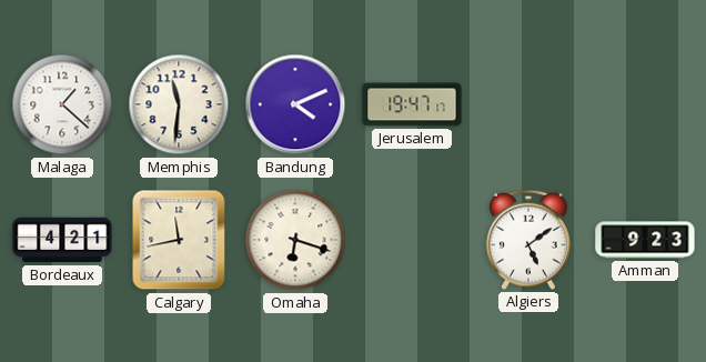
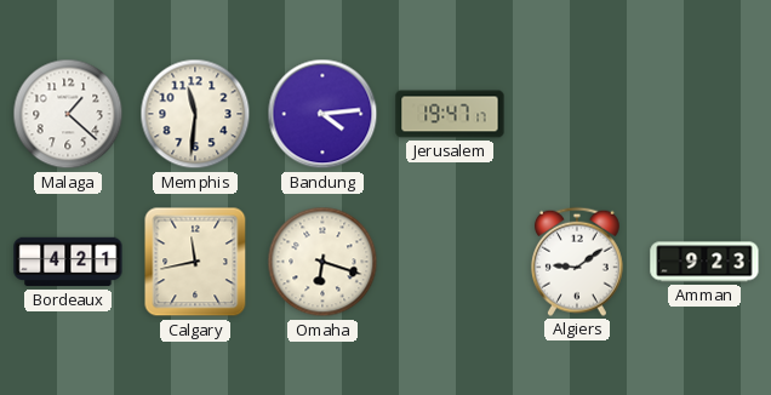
Bandung: 4:11 -> 4:14 (322, 114)
Algiers: 5:09 -> 9:09 (577, 262)
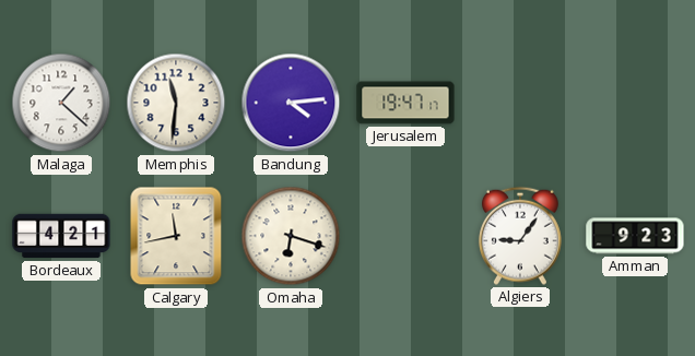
Algiers: 9:09 -> 9:06 (520, 236)
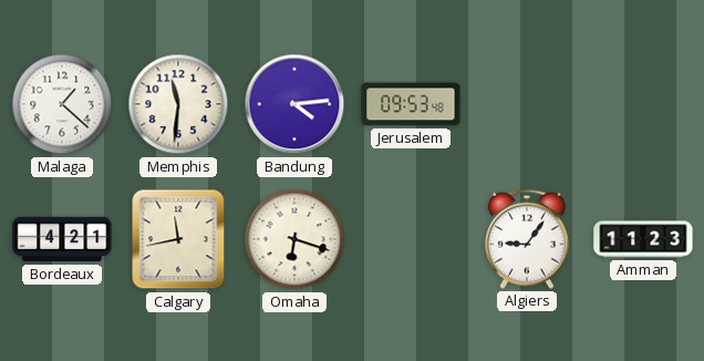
Jerusalem: 19:47 -> 09:53 (411, 104)
Amman: 9:23 -> 11:23 (643, 239)
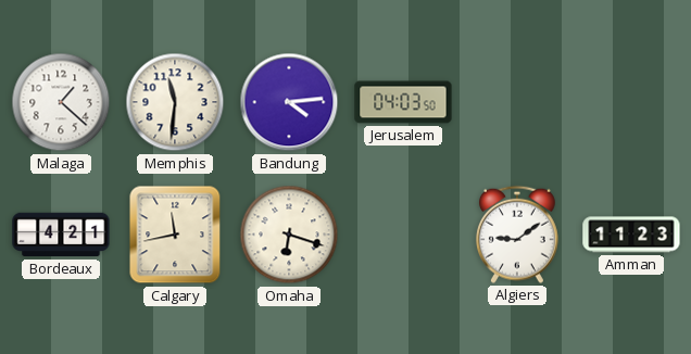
Jerusalem: 09:53 -> 04:03 (403, 102)
Algiers: 9:06 -> 9:09 (517, 235)
